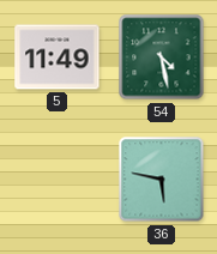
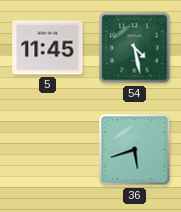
5: 11:49 -> 11:45 (48, 48)
36: 5:47 -> 5:42 (135, 150)
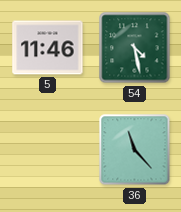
5: 11:45 -> 11:46 (48, 48)
36: 5:42 -> 11:23 (135, 150)
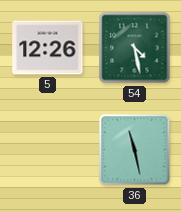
5: 11:46 -> 12:26 (48, 48)
36: 11:23 -> 11:28 (135, 150)
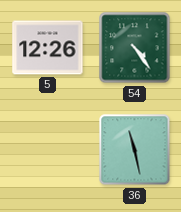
54: 4:28 -> 4:24 (135, 48)
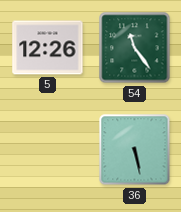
54: 4:24 -> 11:24 (135, 48)
36: 11:28 -> 5:28 (135, 150)
